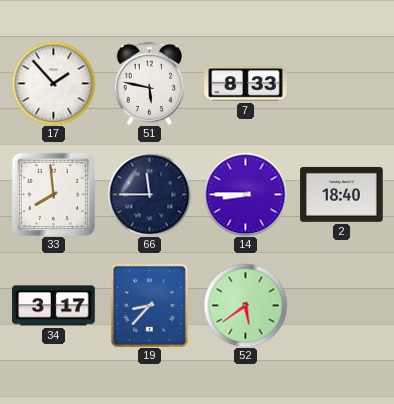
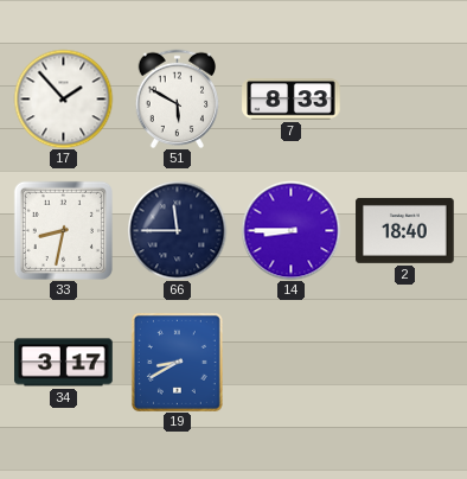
51: 5:47 -> 5:50 (178, 98)
33: 7:59 -> 8:32 (63, 230)
19: 8:37 -> 8:40 (177, 362)
52: 5:39 -> none (245, 305)
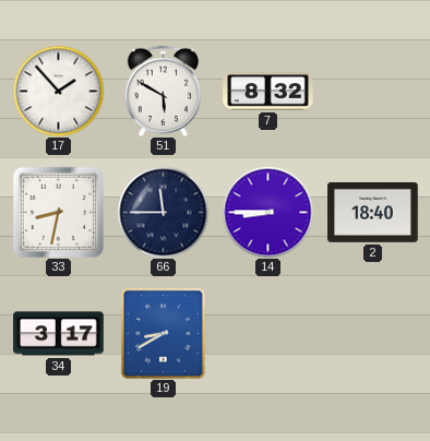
7: 8:33 -> 8:32 (268, 92)
